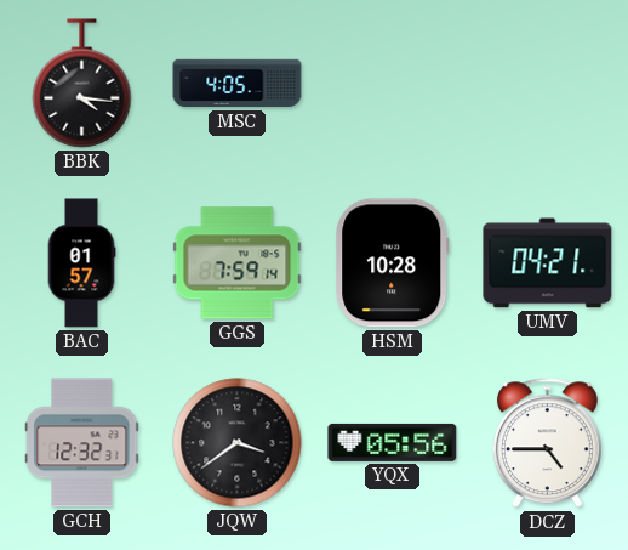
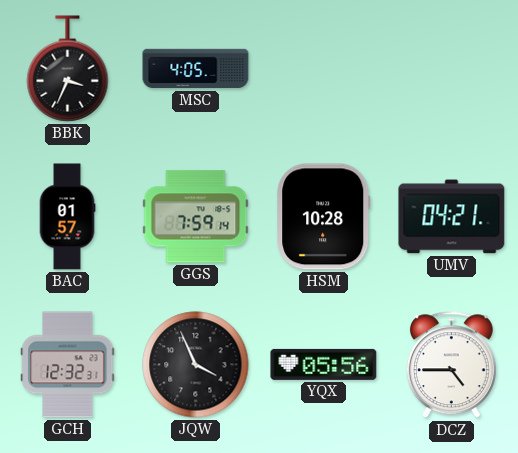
BBK: 4:16 -> 3:34 (68, 69)
JQW: 3:39 -> 3:56 (196, 365)
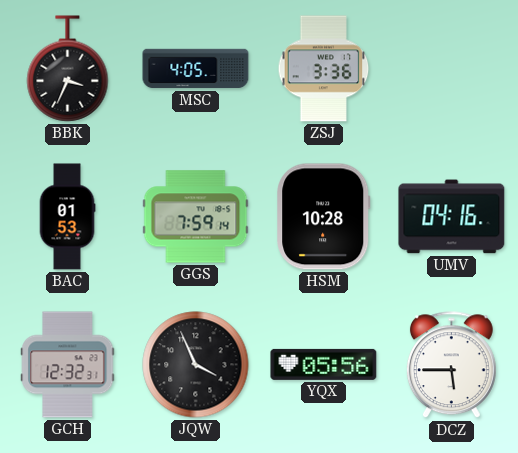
ZSJ: none -> 3:36 (324, 69)
BAC: 01:57 -> 01:53 (67, 217)
UMV: 04:21 -> 04:16 (452, 217)
DCZ: 4:45 -> 5:45 (451, 365)
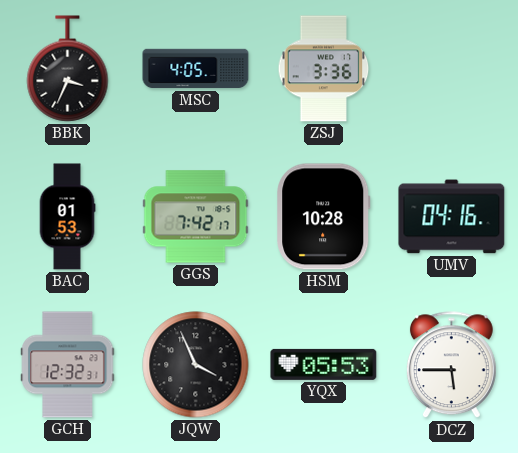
GGS: 7:59 -> 7:42 (196, 217)
YQX: 05:56 -> 05:53 (324, 364)
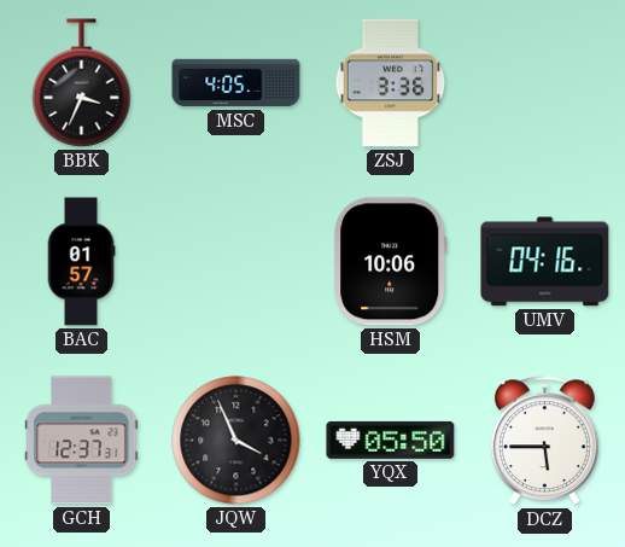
BAC: 01:53 -> 01:57 (81, 262)
GGS: 7:42 -> none (196, 217)
HSM: 10:28 -> 10:06 (391, 262)
GCH: 12:32 -> 12:37 (82, 441)
YQX: 05:53 -> 05:50 (391, 440)
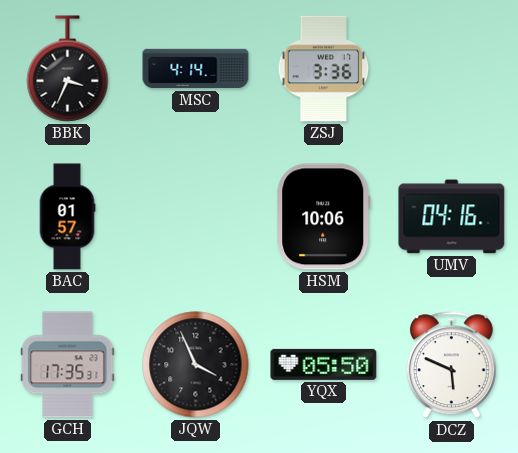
MSC: 4:05 -> 4:14 (196, 69)
GCH: 12:37 -> 17:35 (68, 365)
DCZ: 5:45 -> 5:49 (451, 365)
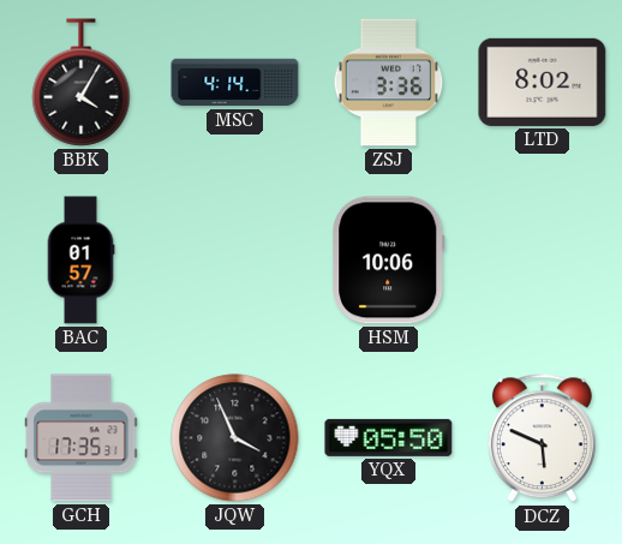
BBK: 3:34 -> 4:05 (82, 83)
LTD: none -> 8:02 (543, 82)
UMV: 04:16 -> none (452, 217)
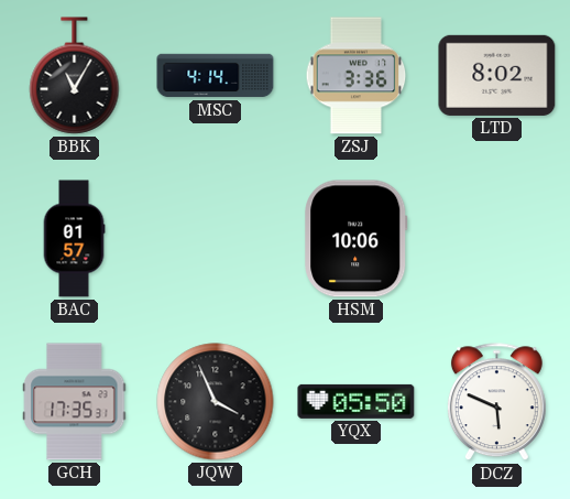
BBK: 4:05 -> 11:05 (75, 76)
